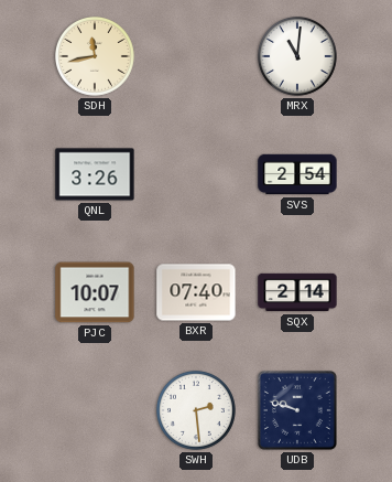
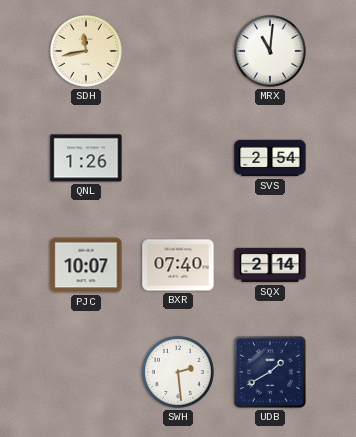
QNL: 3:26 -> 1:26 (86, 158)
UDB: 9:48 -> 1:40 (270, 372)
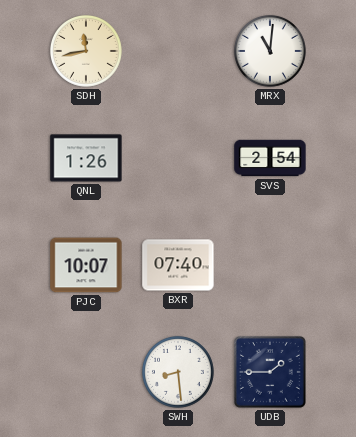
SQX: 2:14 -> none (270, 265)
SWH: 2:29 -> 8:29 (178, 372)
UDB: 1:40 -> 1:45 (270, 372)
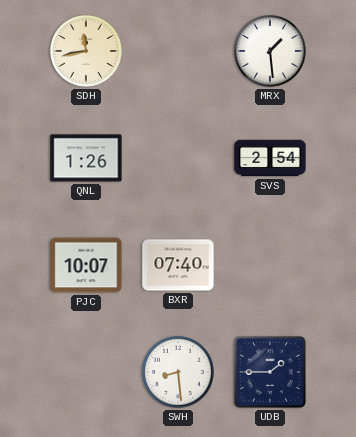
MRX: 11:01 -> 1:29 (270, 51)
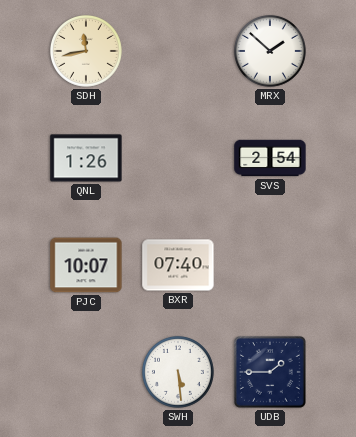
MRX: 1:29 -> 1:52 (270, 51)
SWH: 8:29 -> 5:29 (178, 372)
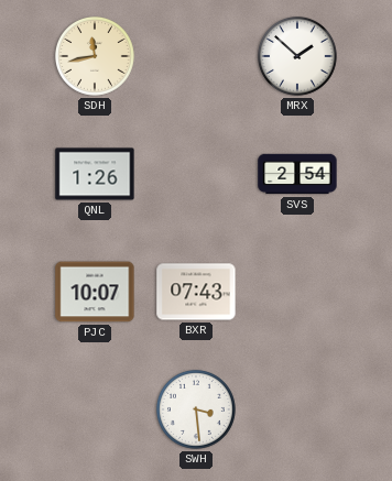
BXR: 07:40 -> 07:43 (196, 292)
SWH: 5:29 -> 3:29 (196, 409)
UDB: 1:45 -> none (270, 372)
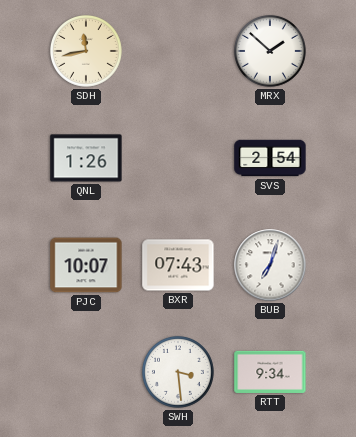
BUB: none -> 7:03 (270, 265)
RTT: none -> 9:34 (270, 372)
